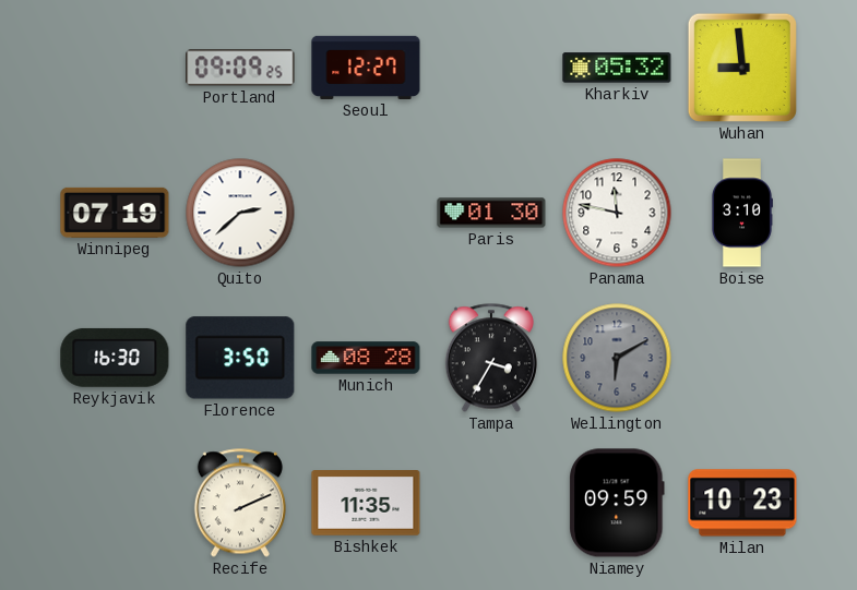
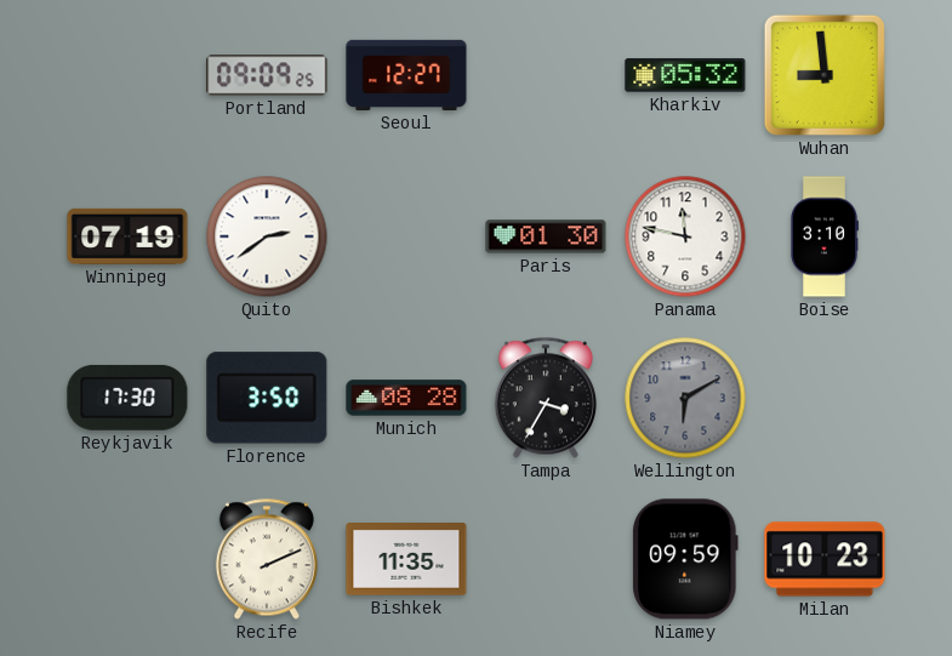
Quito: 2:38 -> 2:39 (267, 236)
Reykjavik: 16:30 -> 17:30 (127, 398)
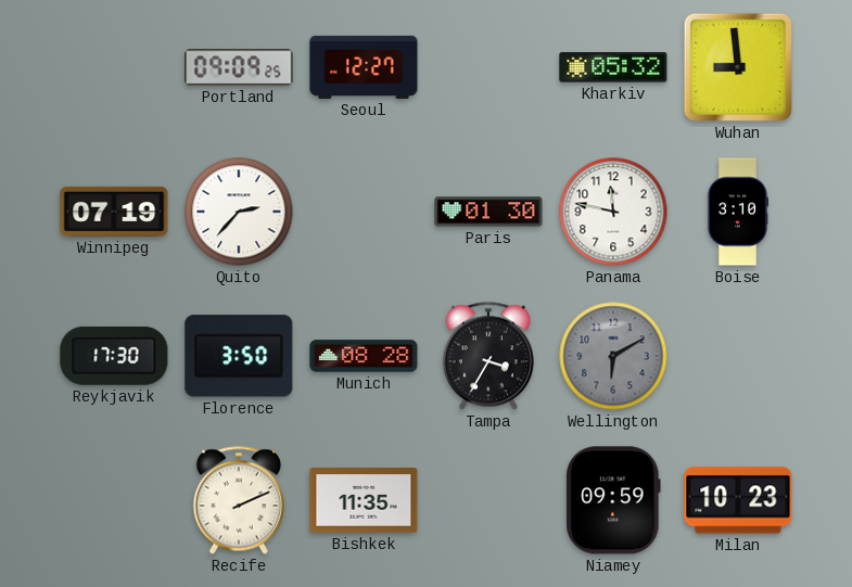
Quito: 2:39 -> 2:37 (239, 212)
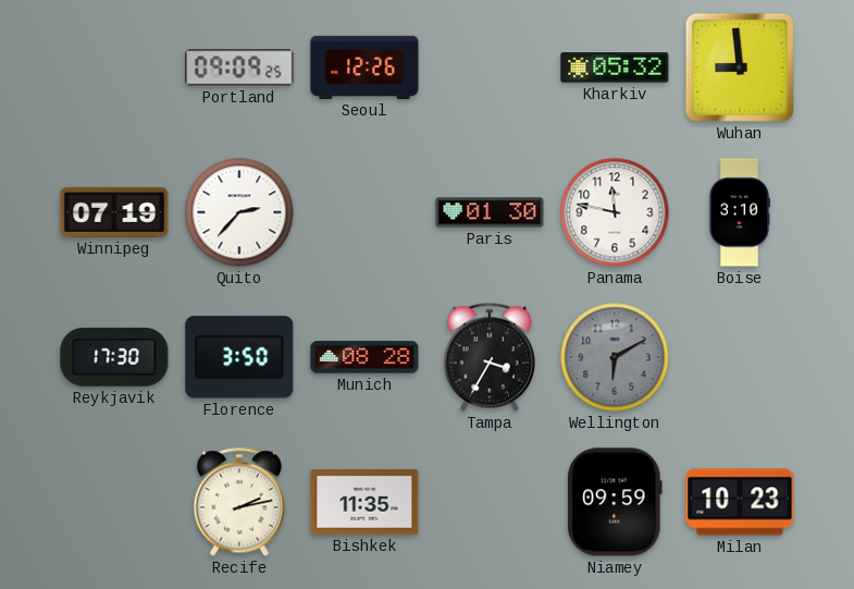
Seoul: 12:27 -> 12:26 (364, 68)
Recife: 2:11 -> 2:13 (239, 502)
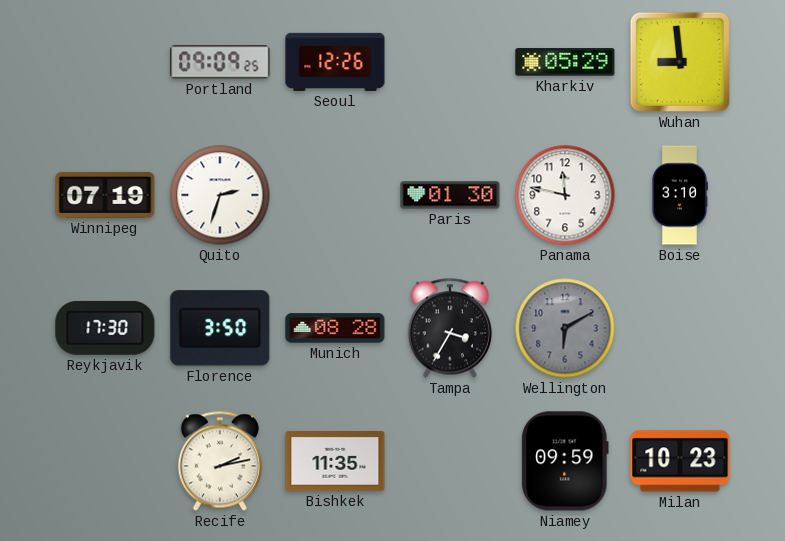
Kharkiv: 05:32 -> 05:29 (565, 62)
Quito: 2:37 -> 2:33 (220, 195)
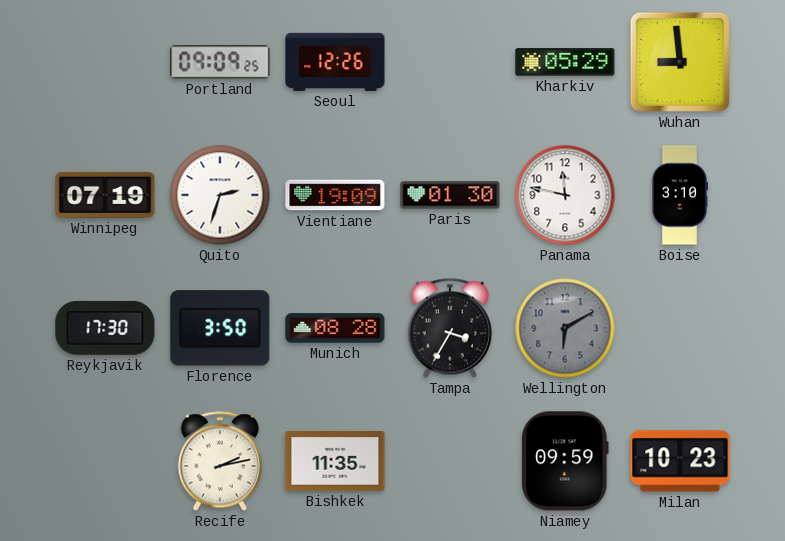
Vientiane: none -> 19:09 (335, 195)
